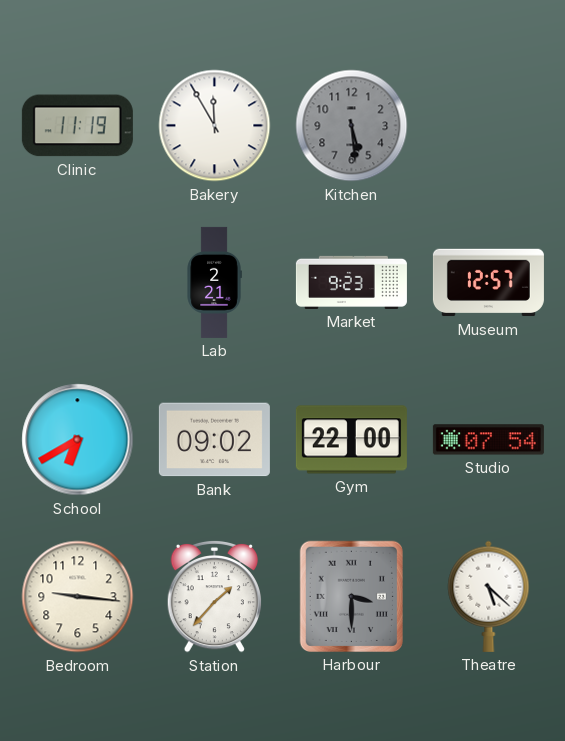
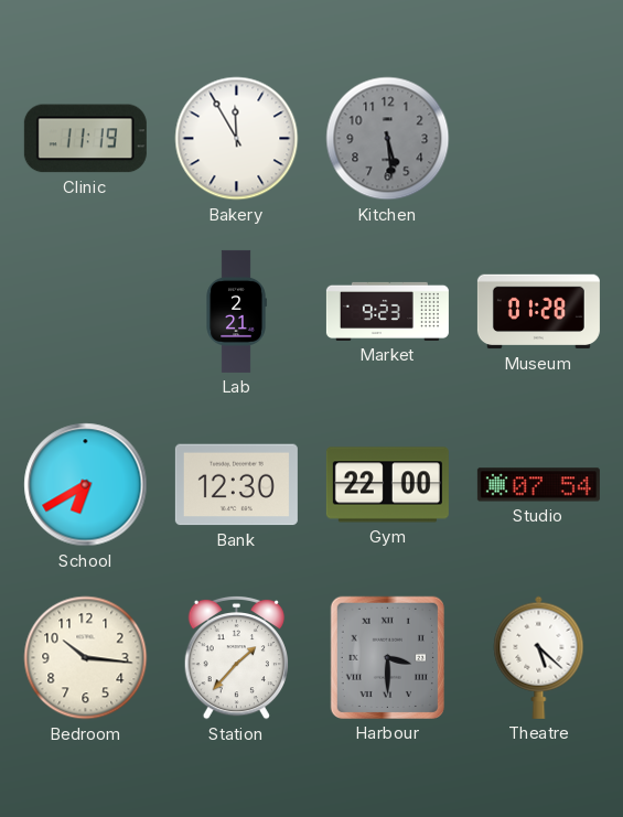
Museum: 12:57 -> 01:28 (538, 312)
Bank: 09:02 -> 12:30 (236, 485)
Bedroom: 9:16 -> 10:16 (86, 658)
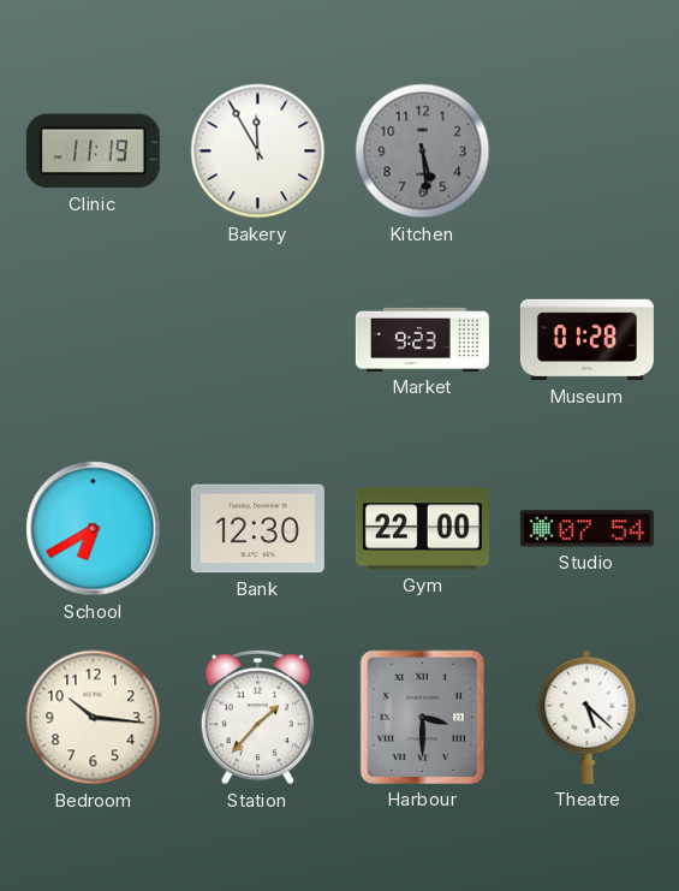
Lab: 2:21 -> none (236, 311)
